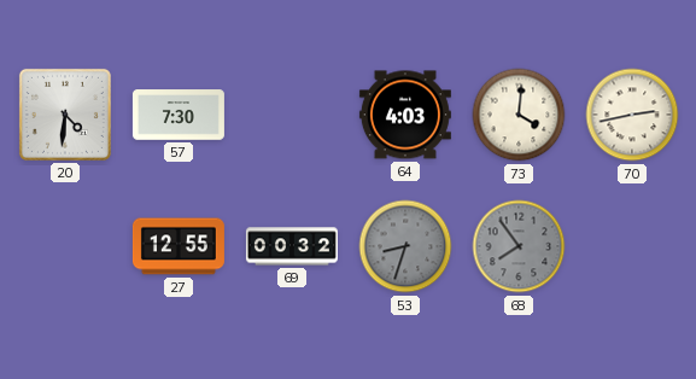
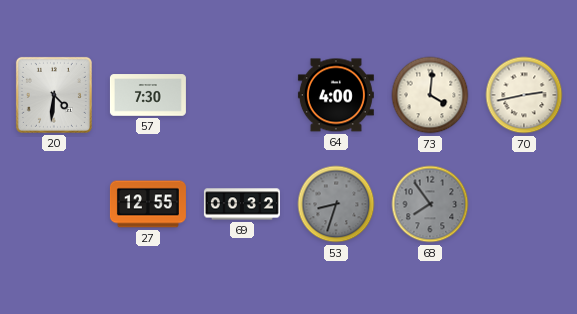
64: 4:03 -> 4:00 (336, 95)
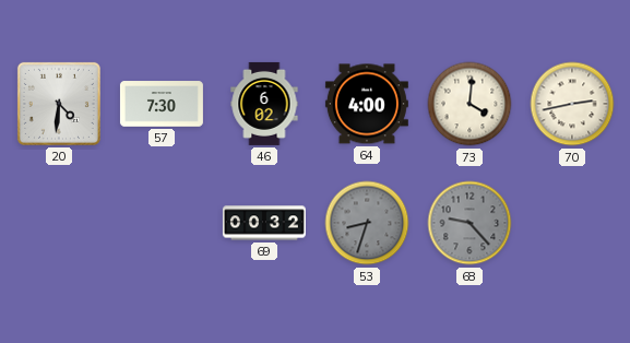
46: none -> 6:02 (264, 104)
27: 12:55 -> none (148, 204)
68: 7:54 -> 9:23 (469, 223)
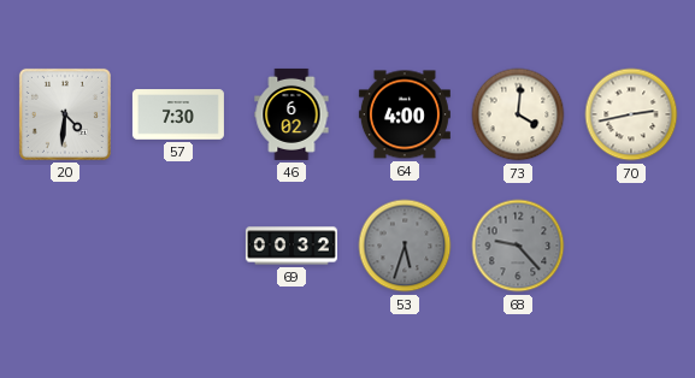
53: 8:33 -> 5:33 (405, 246)
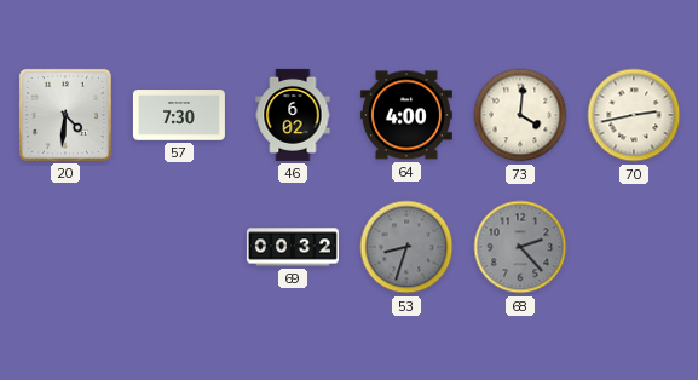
53: 5:33 -> 8:33 (406, 247)
68: 9:23 -> 2:23 (520, 247)
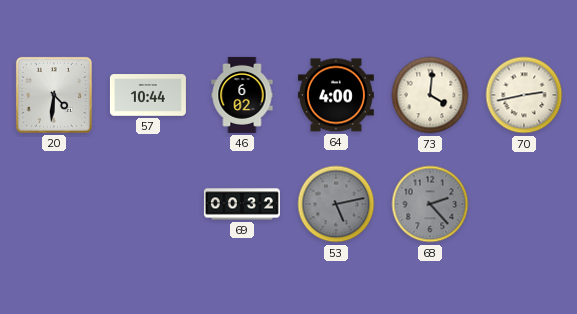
57: 7:30 -> 10:44 (148, 95)
53: 8:33 -> 5:13 (336, 204)
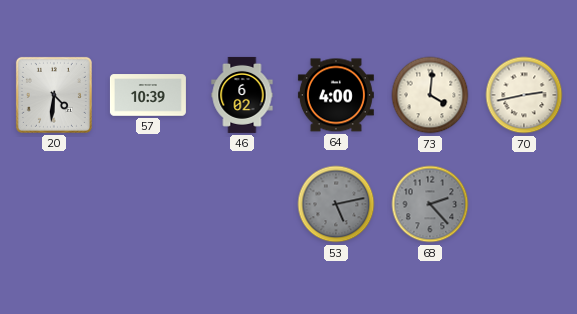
57: 10:44 -> 10:39 (148, 95)
69: 00:32 -> none (242, 204)
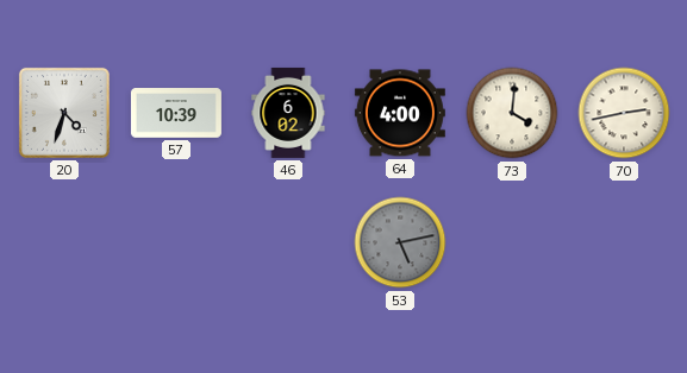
20: 4:31 -> 4:33 (64, 113)
68: 2:23 -> none (430, 204)
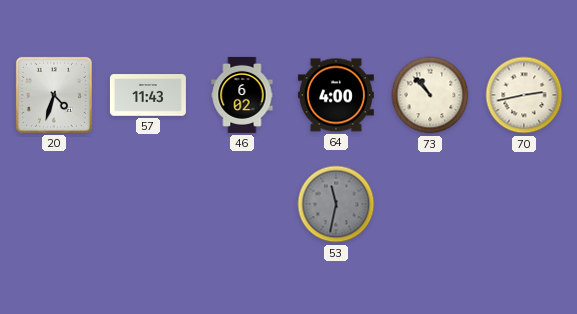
57: 10:39 -> 11:43 (148, 95)
73: 4:01 -> 10:53 (430, 95)
53: 5:13 -> 11:32 (336, 204)
